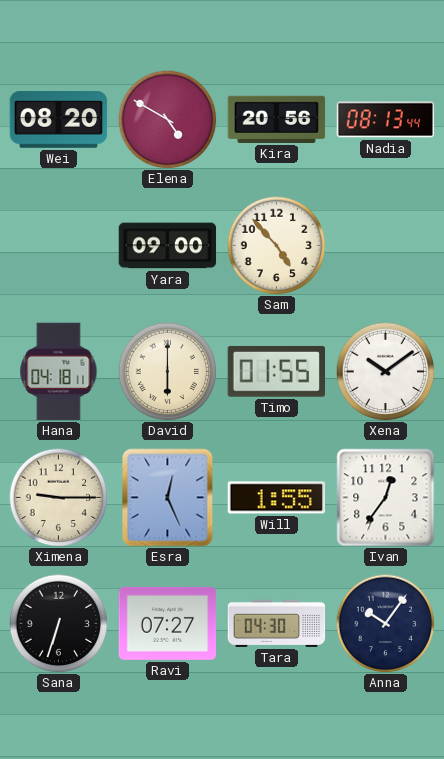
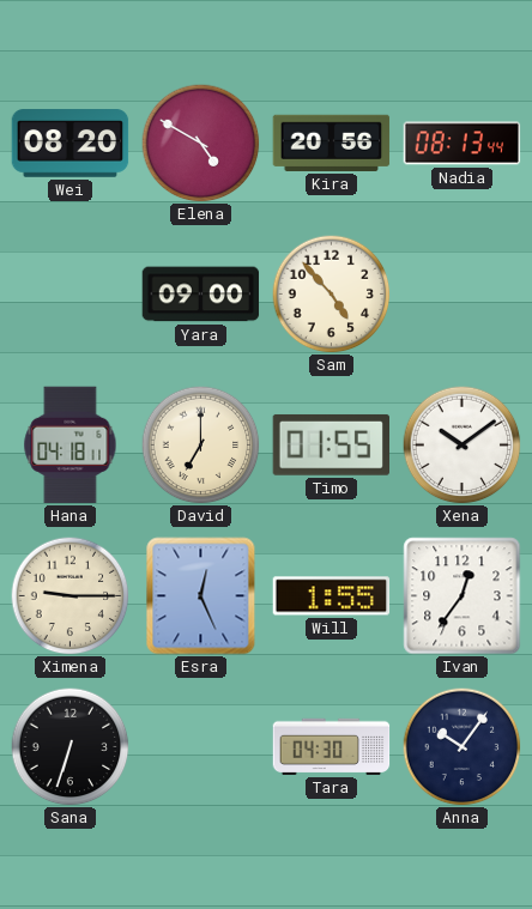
David: 6:00 -> 7:00 (201, 446)
Ravi: 07:27 -> none (168, 623)
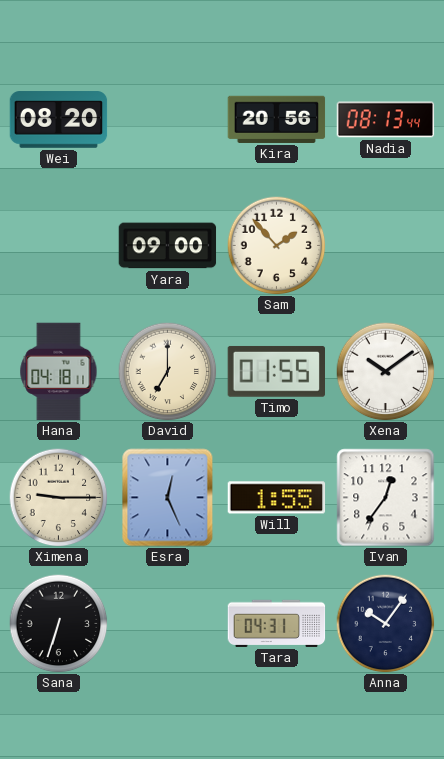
Elena: 4:50 -> none (201, 144)
Sam: 4:53 -> 1:53 (277, 246)
Tara: 04:30 -> 04:31 (277, 623)
